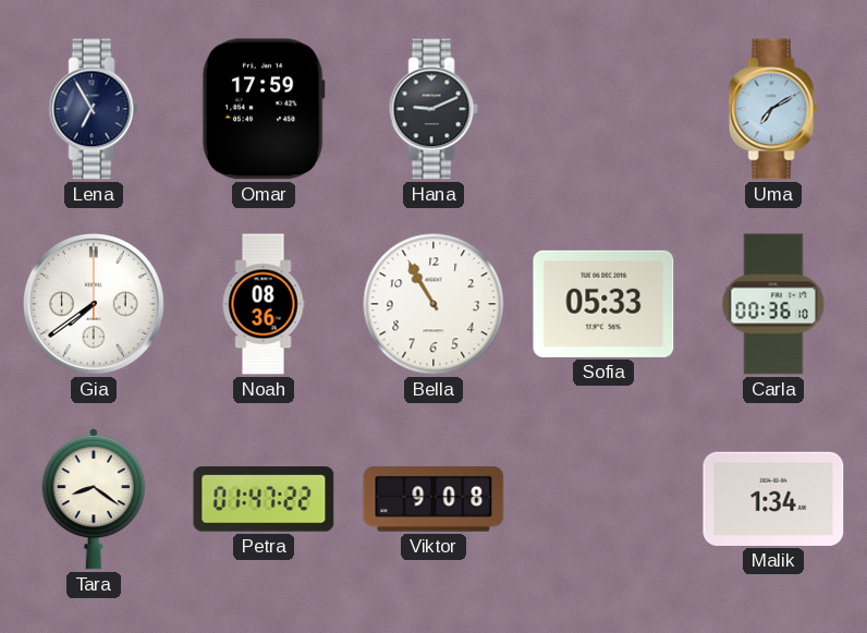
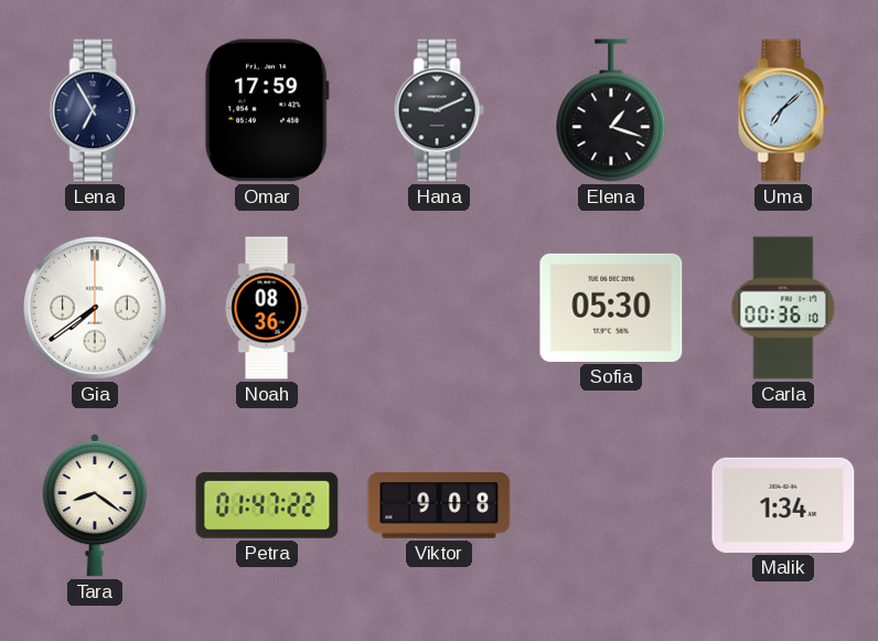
Elena: none -> 1:18 (611, 110)
Uma: 7:10 -> 7:08 (783, 110)
Bella: 10:55 -> none (433, 304)
Sofia: 05:33 -> 05:30 (611, 308)
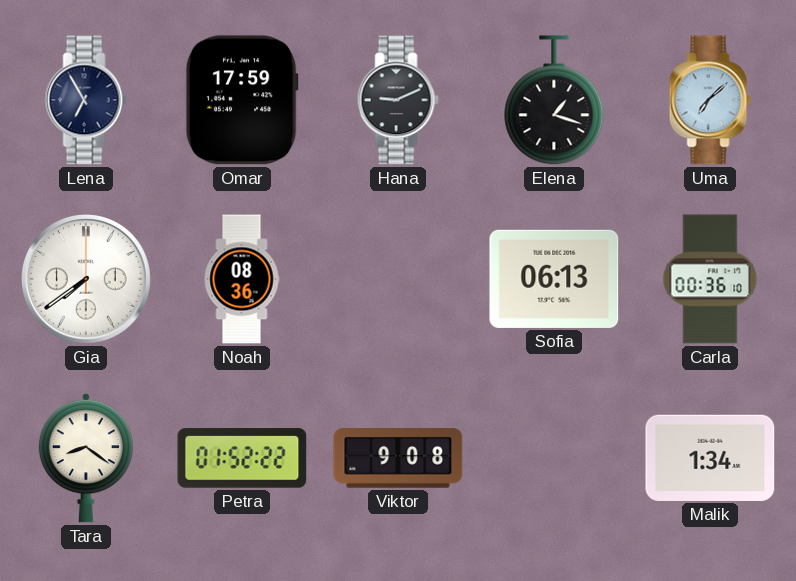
Sofia: 05:30 -> 06:13 (554, 279)
Petra: 01:47 -> 01:52 (242, 458)
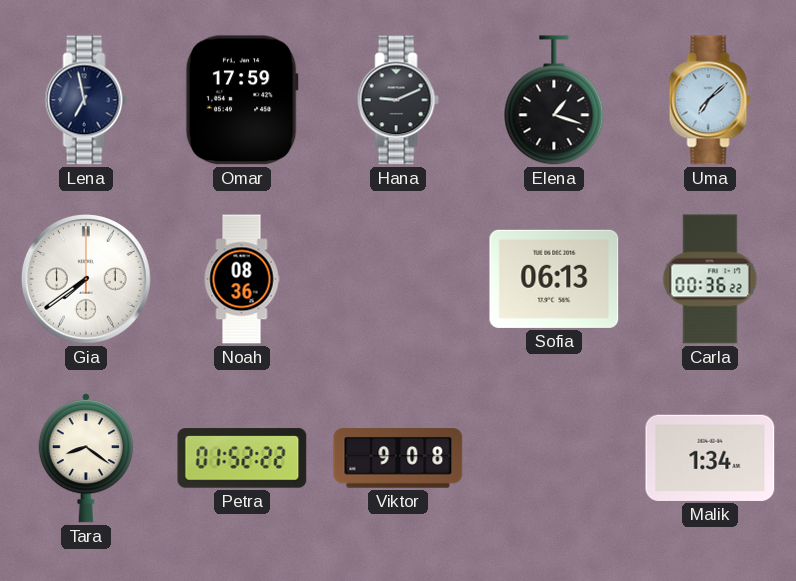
Lena: 6:55 -> 6:58 (86, 100)
Carla: 00:36:10 -> 00:36:22 (710, 279)
